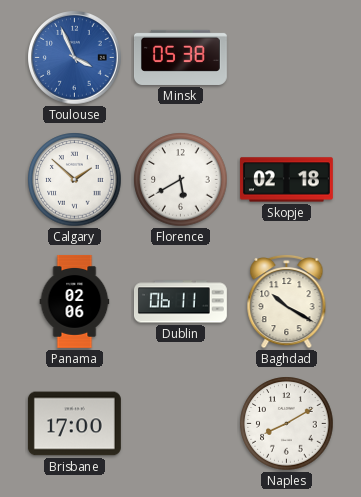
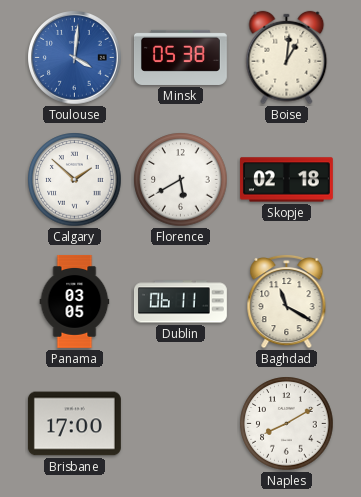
Toulouse: 3:56 -> 4:01 (75, 58)
Boise: none -> 1:01 (287, 58)
Panama: 02:06 -> 03:05 (75, 302)
Baghdad: 10:20 -> 11:20 (287, 301)
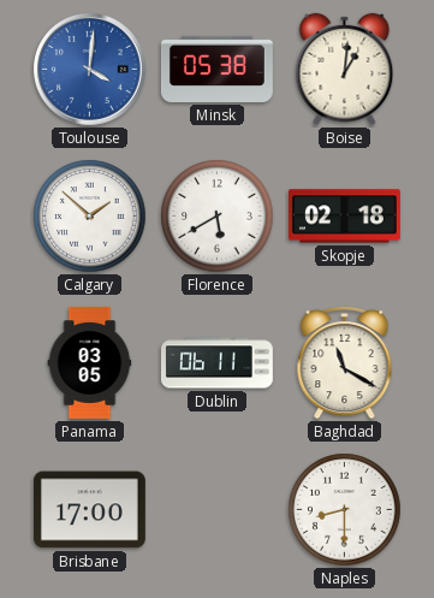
Naples: 8:10 -> 8:30 (345, 510)
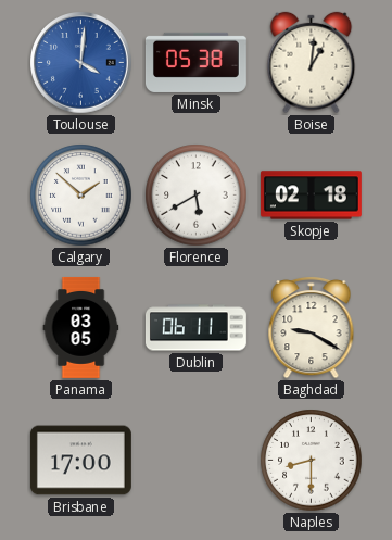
Baghdad: 11:20 -> 9:20 (312, 327)
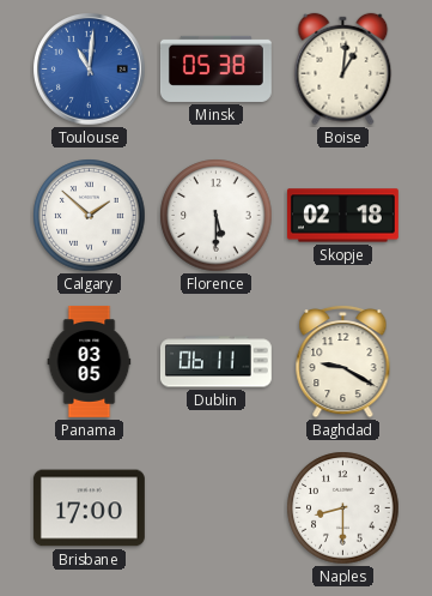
Toulouse: 4:01 -> 11:01 (90, 70)
Florence: 5:40 -> 5:30 (217, 216)
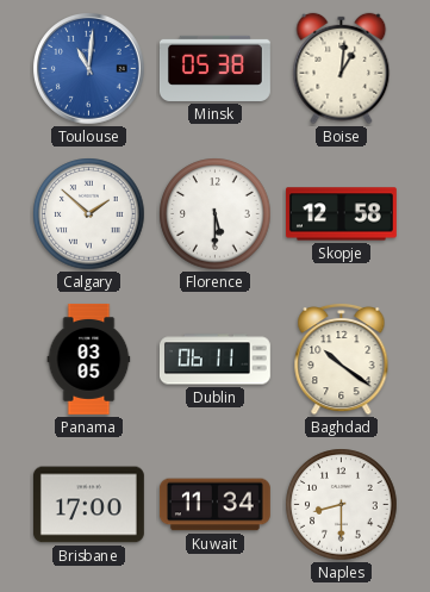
Skopje: 02:18 -> 12:58 (341, 214)
Baghdad: 9:20 -> 10:21 (342, 359)
Kuwait: none -> 11:34 (214, 505)
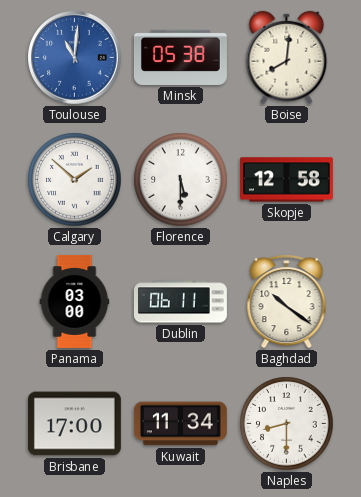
Boise: 1:01 -> 8:01 (287, 58)
Panama: 03:05 -> 03:00 (75, 302)
